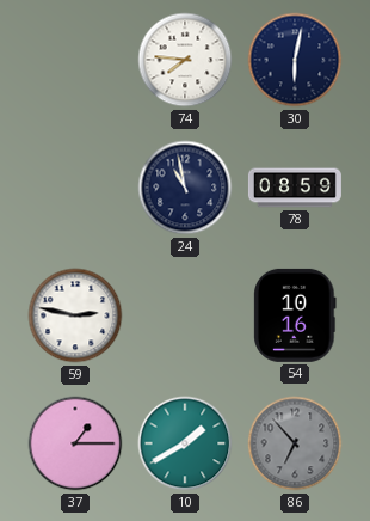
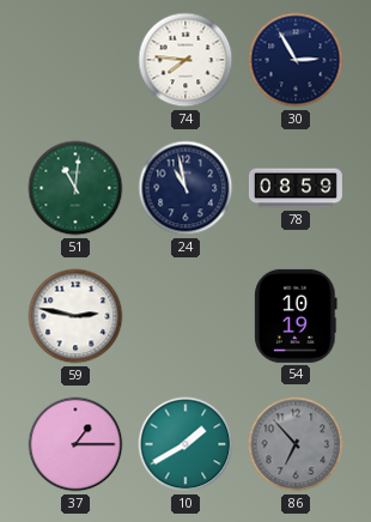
30: 6:02 -> 2:55 (296, 60)
51: none -> 11:01 (75, 188)
54: 10:16 -> 10:19 (296, 316)
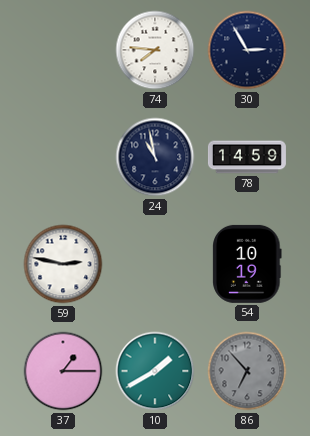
51: 11:01 -> none (75, 188)
78: 08:59 -> 14:59 (247, 157)
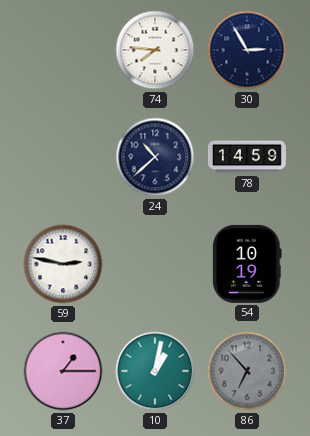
24: 10:58 -> 10:38 (155, 157)
10: 1:40 -> 1:02 (155, 371)
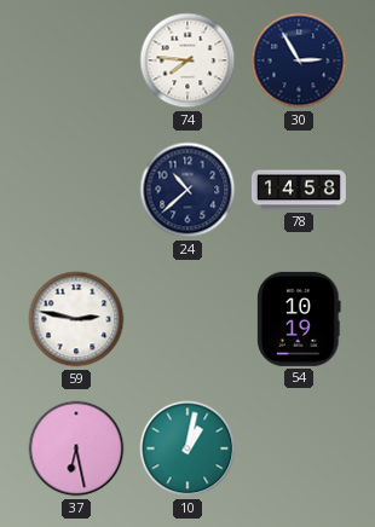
78: 14:59 -> 14:58 (299, 190)
37: 1:15 -> 6:28 (76, 448)
86: 6:53 -> none (247, 371)
